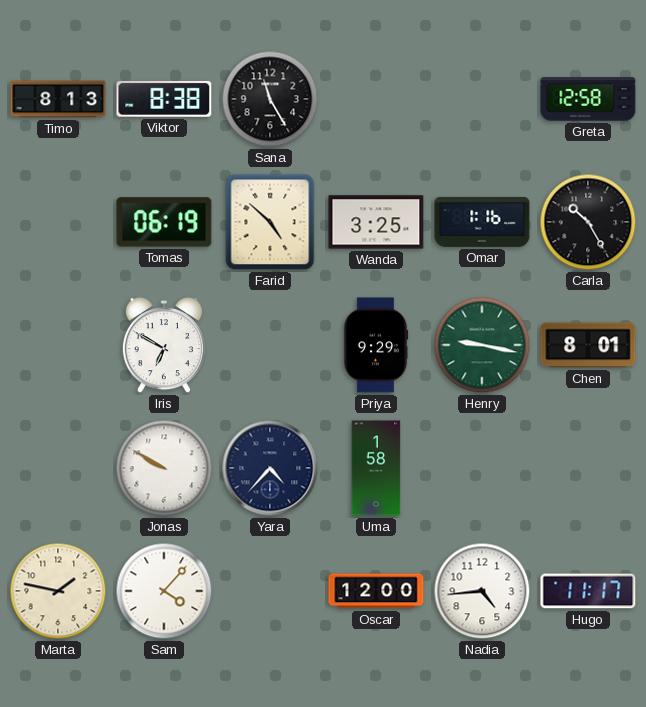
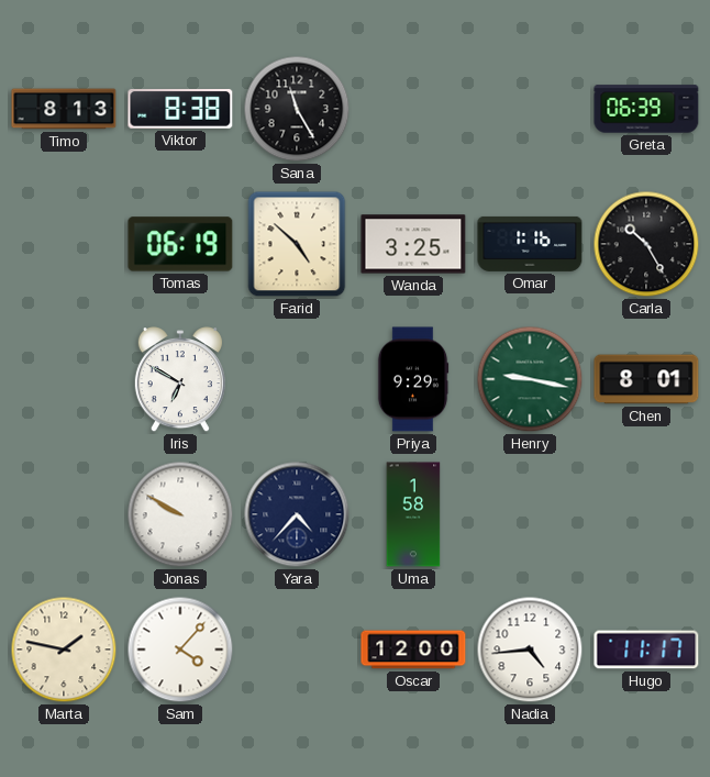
Greta: 12:58 -> 06:39 (646, 109)
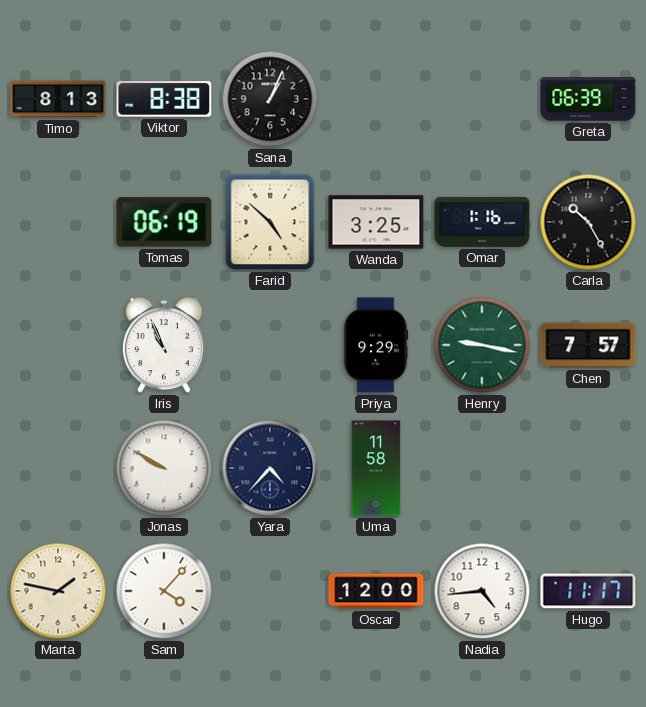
Sana: 11:25 -> 1:04 (270, 99)
Iris: 6:50 -> 10:56 (164, 346)
Chen: 8:01 -> 7:57 (588, 345)
Uma: 1:58 -> 11:58 (376, 468)
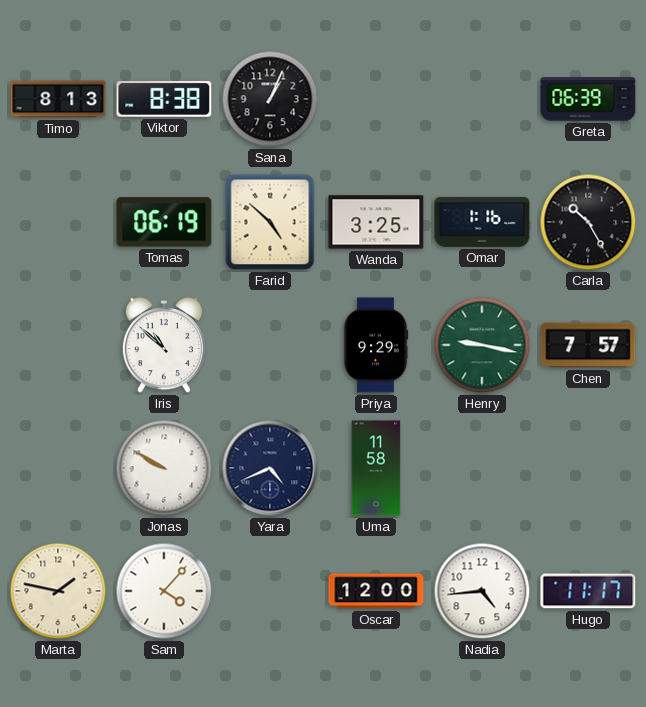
Iris: 10:56 -> 10:52 (164, 346)
Yara: 4:37 -> 4:41 (270, 468)
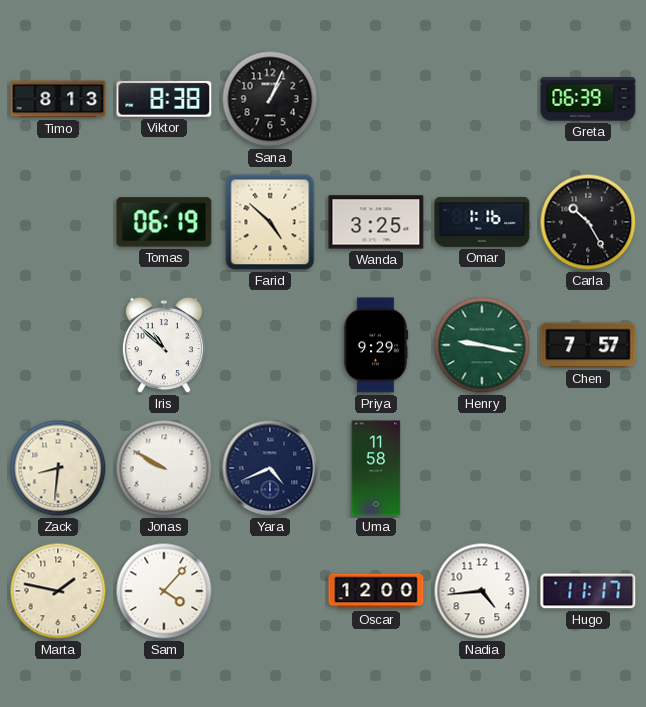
Zack: none -> 8:31 (58, 468)
